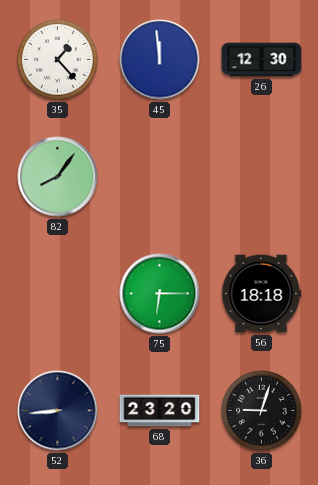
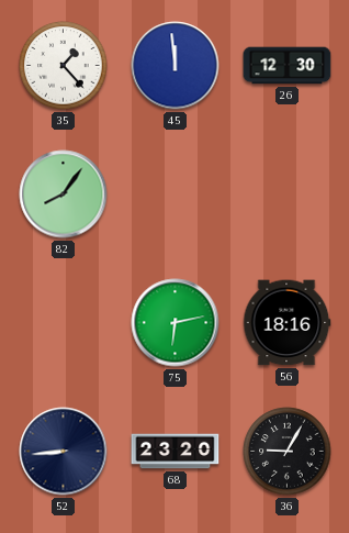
75: 6:15 -> 6:13 (176, 323)
56: 18:18 -> 18:16 (286, 323)
36: 9:03 -> 9:05 (288, 452)
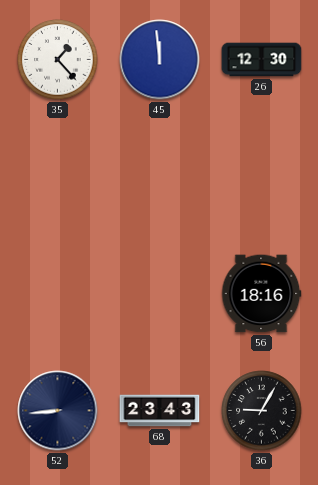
82: 8:06 -> none (64, 195)
75: 6:13 -> none (176, 323)
68: 23:20 -> 23:43 (160, 411)
